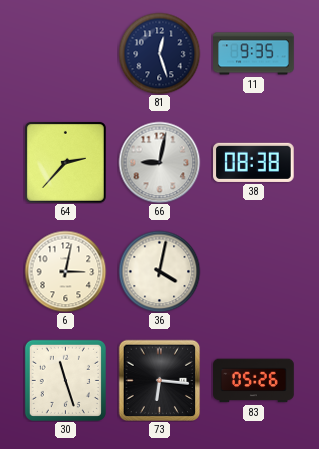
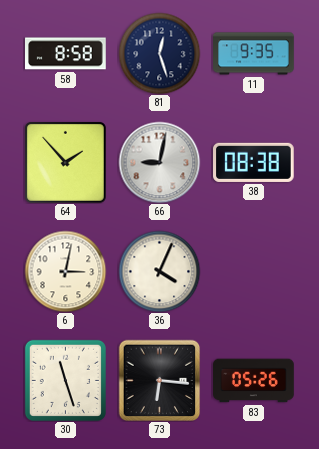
58: none -> 8:58 (66, 54)
64: 2:37 -> 1:53 (65, 162)
36: 4:02 -> 4:04 (159, 271)
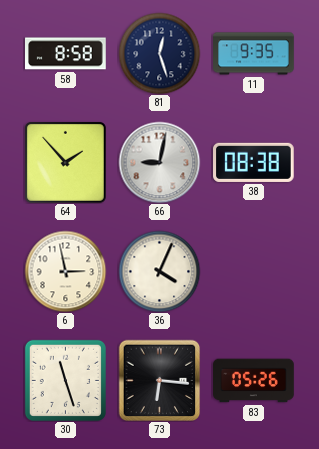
6: 3:02 -> 2:58 (65, 271)
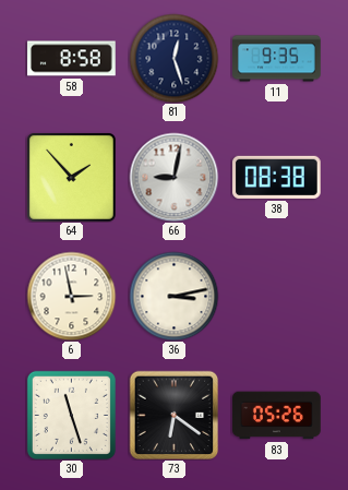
36: 4:04 -> 3:13 (173, 296)
73: 6:16 -> 6:21 (173, 415)
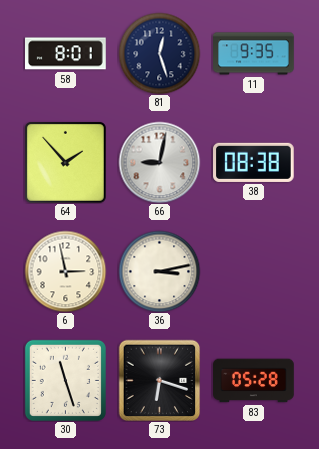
58: 8:58 -> 8:01 (66, 54)
73: 6:21 -> 6:18 (159, 380)
83: 05:26 -> 05:28 (254, 381)
